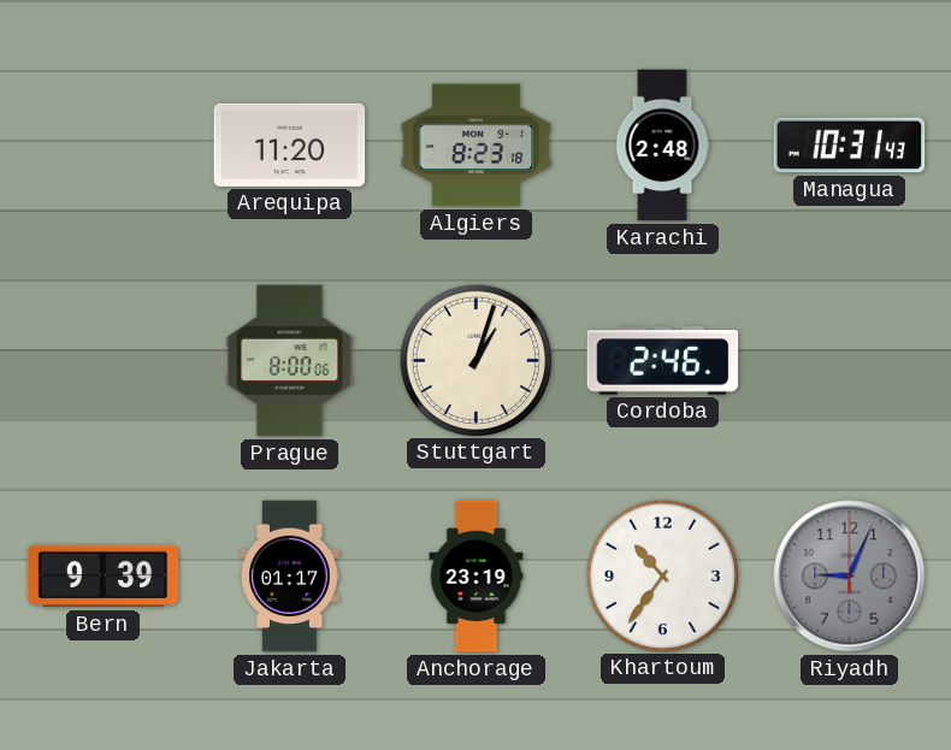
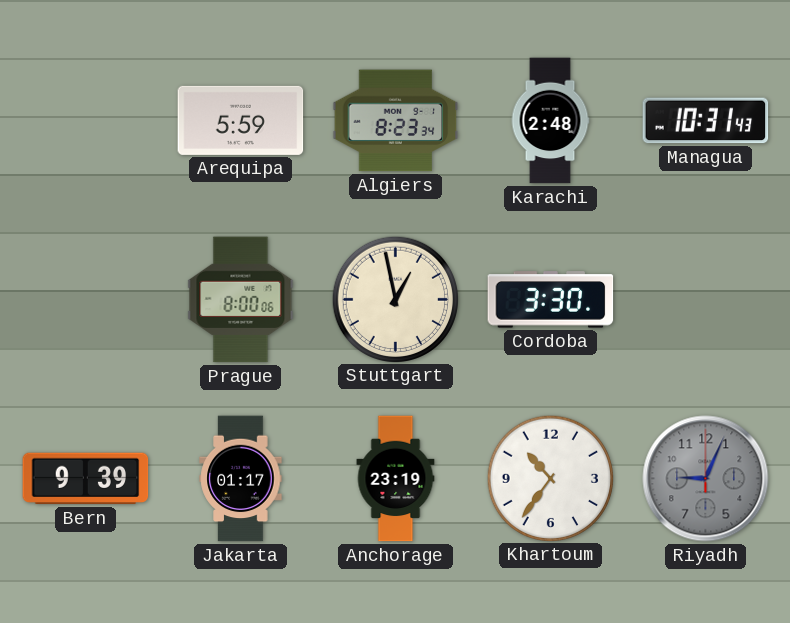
Arequipa: 11:20 -> 5:59 (241, 120)
Algiers: 8:23:18 -> 8:23:34 (396, 121)
Stuttgart: 1:03 -> 12:58 (395, 299)
Cordoba: 2:46 -> 3:30 (551, 300)
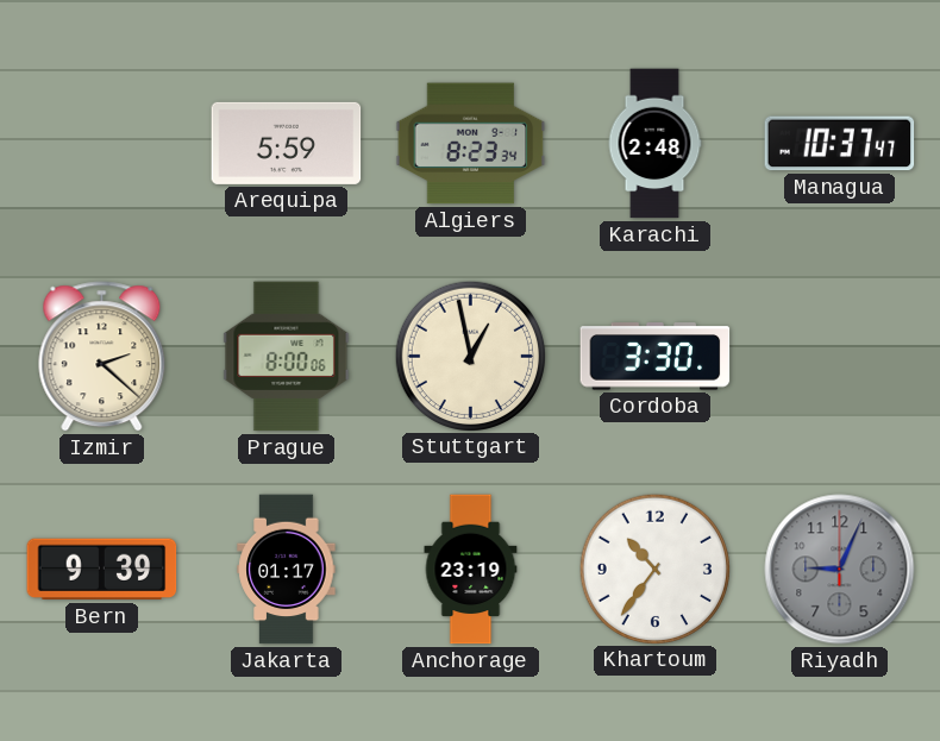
Managua: 10:31 -> 10:37 (840, 144)
Izmir: none -> 2:22 (102, 357)
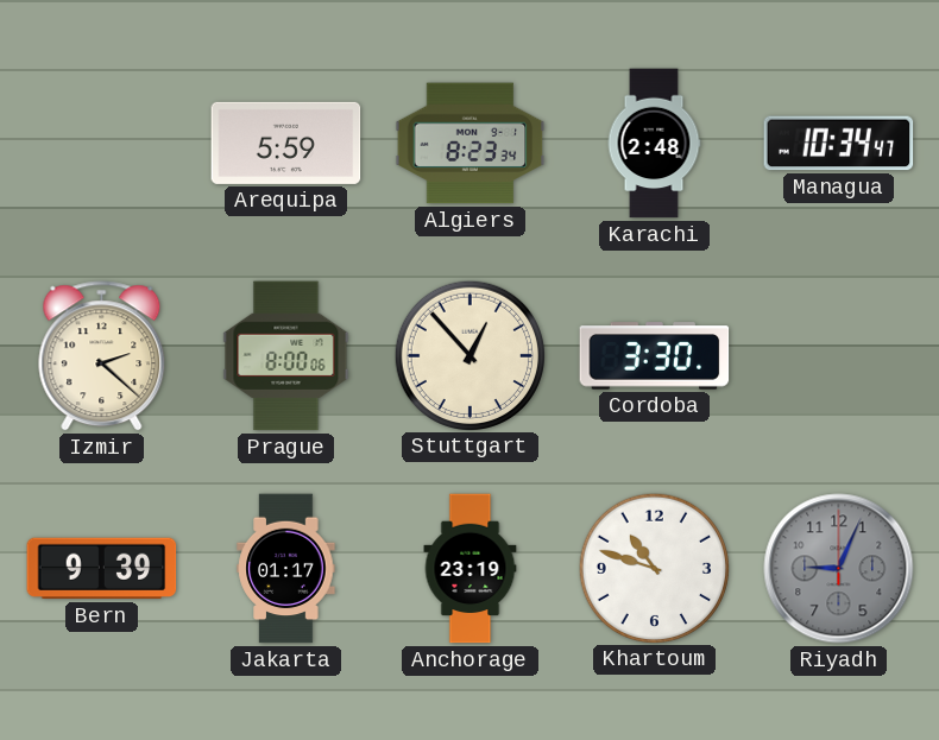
Managua: 10:37 -> 10:34 (839, 144)
Stuttgart: 12:58 -> 12:53 (469, 355)
Khartoum: 10:36 -> 10:48 (654, 568)
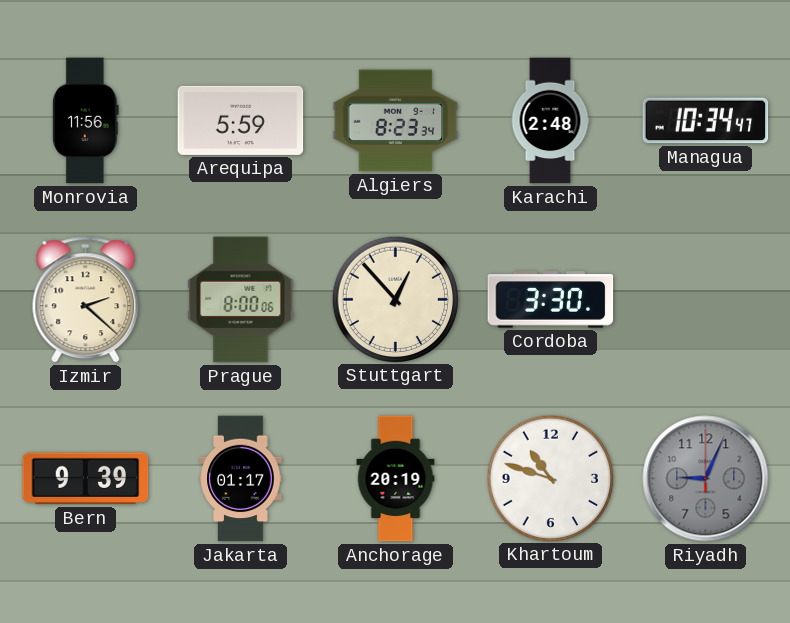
Monrovia: none -> 11:56 (86, 121)
Anchorage: 23:19 -> 20:19 (396, 479)
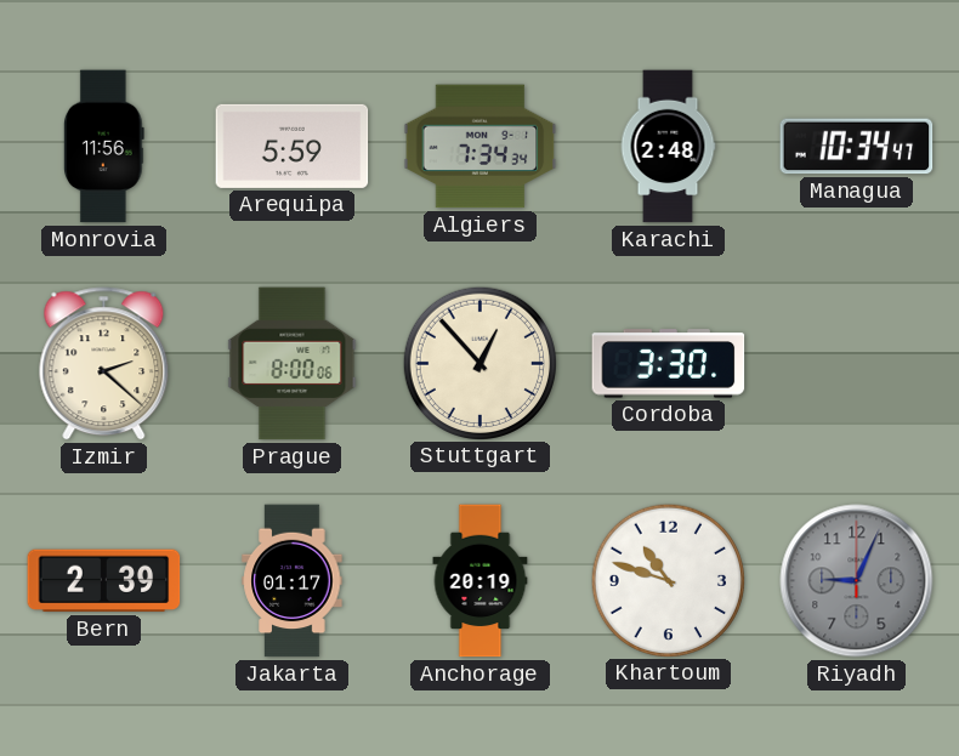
Algiers: 8:23 -> 7:34 (481, 147)
Bern: 9:39 -> 2:39 (104, 581)
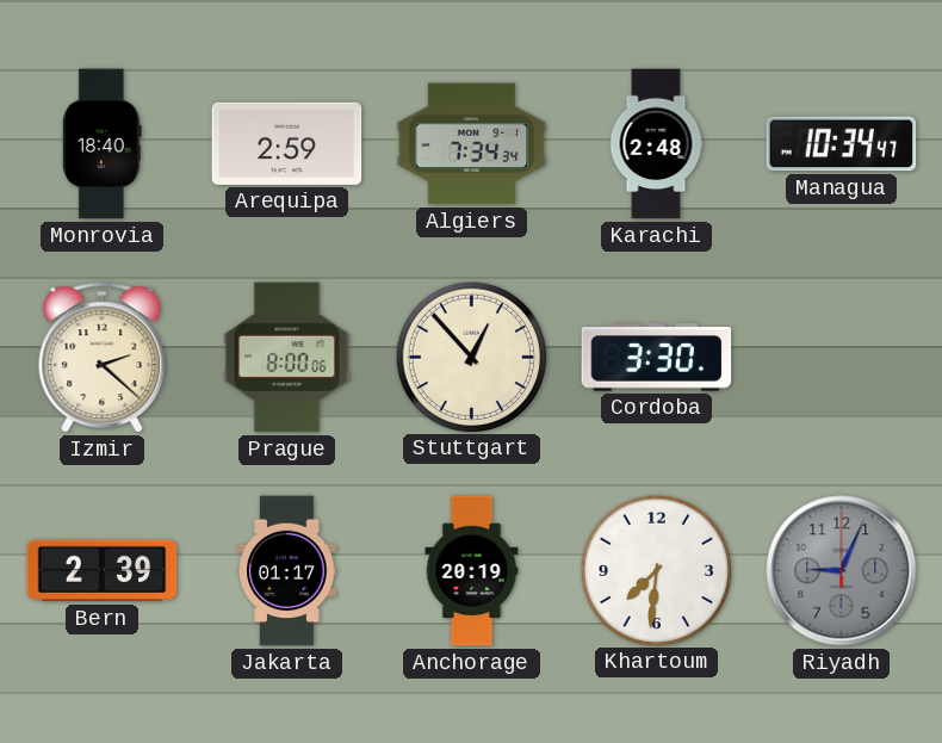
Monrovia: 11:56 -> 18:40 (103, 144)
Arequipa: 5:59 -> 2:59 (287, 143)
Khartoum: 10:48 -> 7:31 (656, 570)
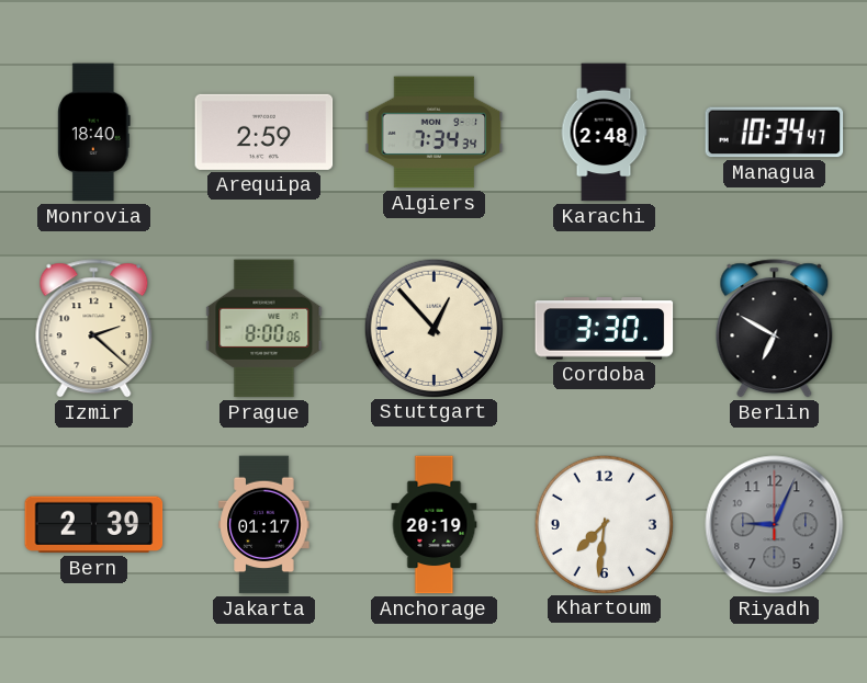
Berlin: none -> 6:50 (775, 329)
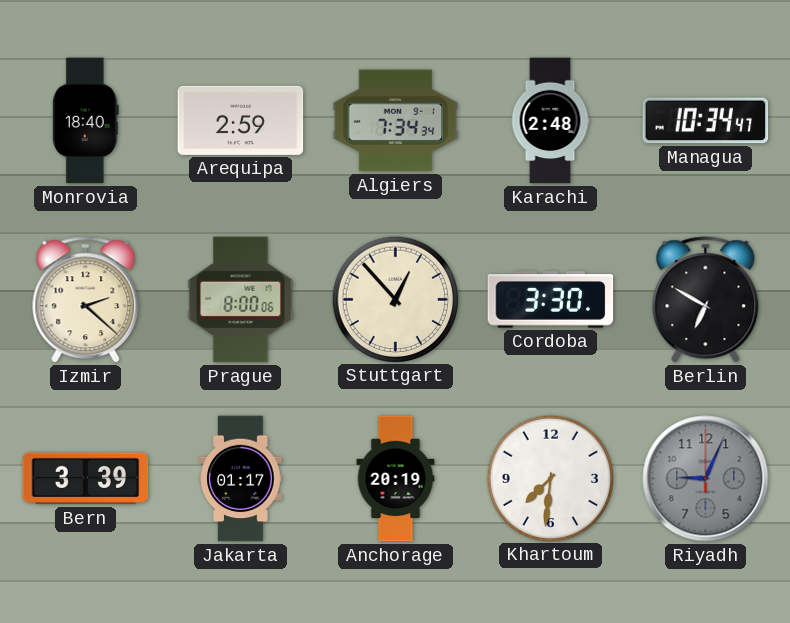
Bern: 2:39 -> 3:39 (86, 479)
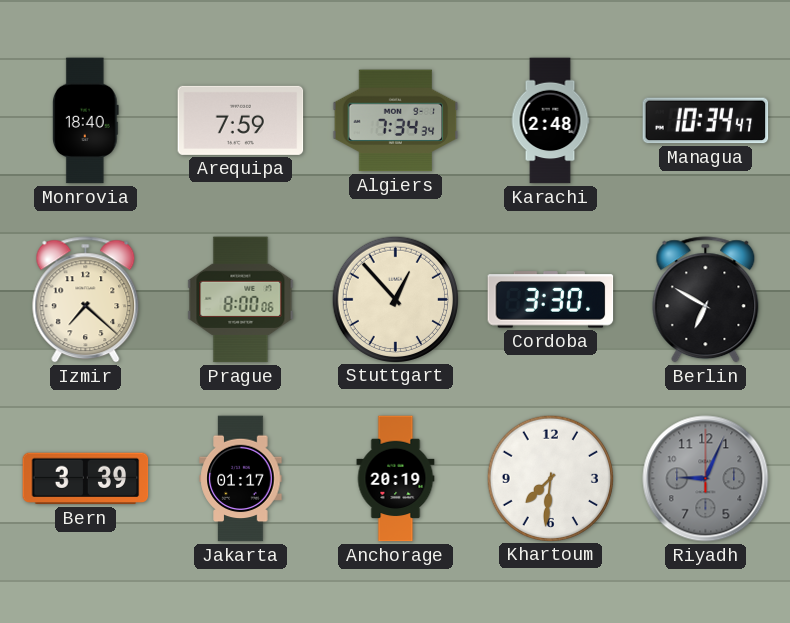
Arequipa: 2:59 -> 7:59 (241, 120)
Izmir: 2:22 -> 7:22 (86, 300)
